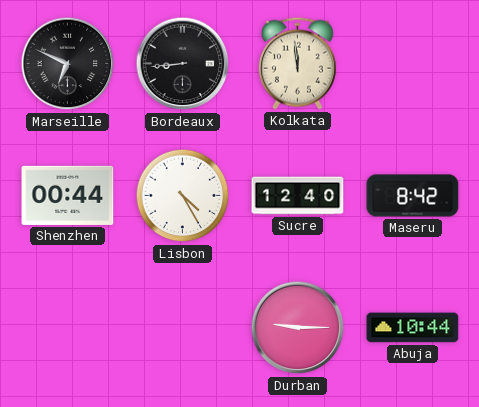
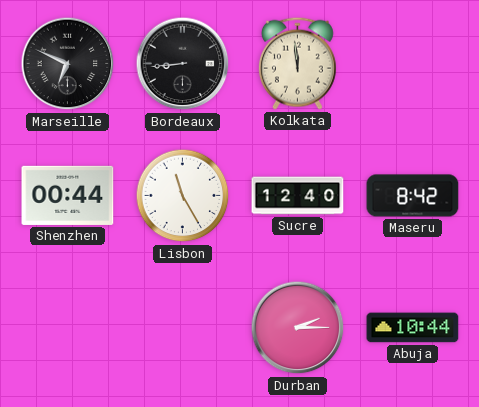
Lisbon: 4:25 -> 11:25 (183, 196)
Durban: 9:15 -> 2:15 (298, 328)
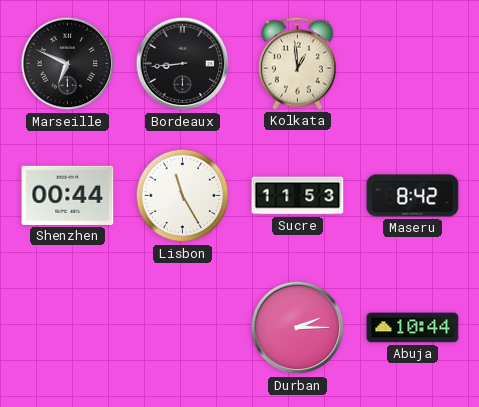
Kolkata: 11:59 -> 12:59 (297, 63)
Sucre: 12:40 -> 11:53 (298, 196)
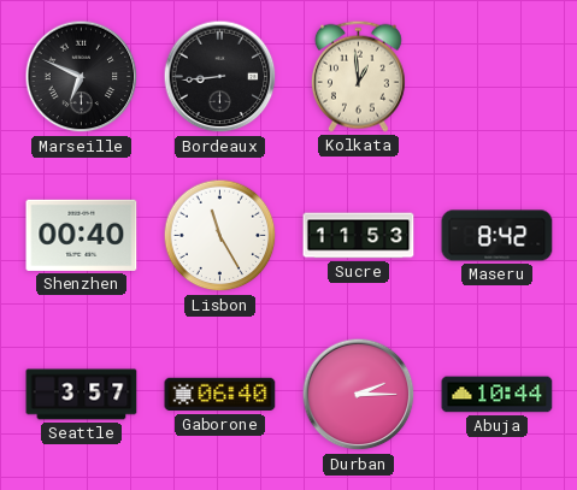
Shenzhen: 00:44 -> 00:40 (82, 235)
Seattle: none -> 3:57 (82, 395)
Gaborone: none -> 06:40 (220, 395)
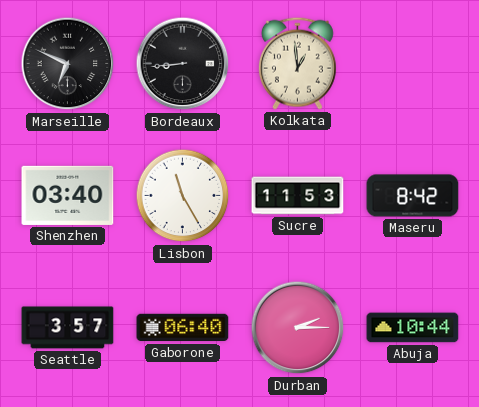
Shenzhen: 00:40 -> 03:40 (68, 195)
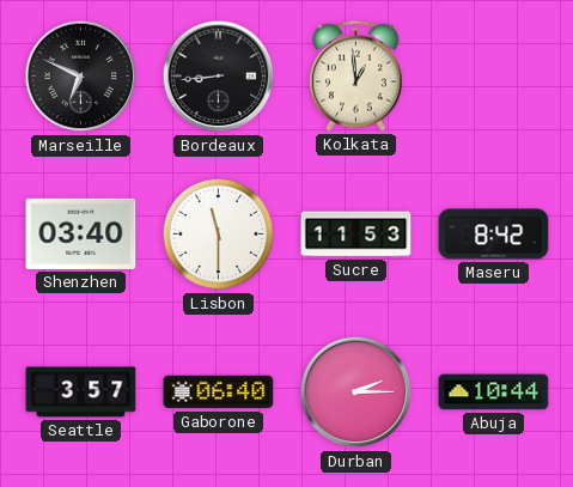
Lisbon: 11:25 -> 11:30 (219, 235)
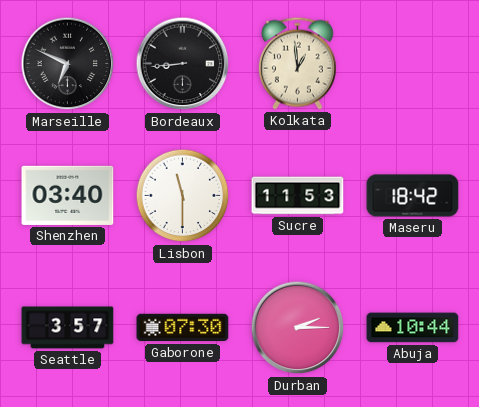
Maseru: 8:42 -> 18:42 (413, 196)
Gaborone: 06:40 -> 07:30 (183, 328)
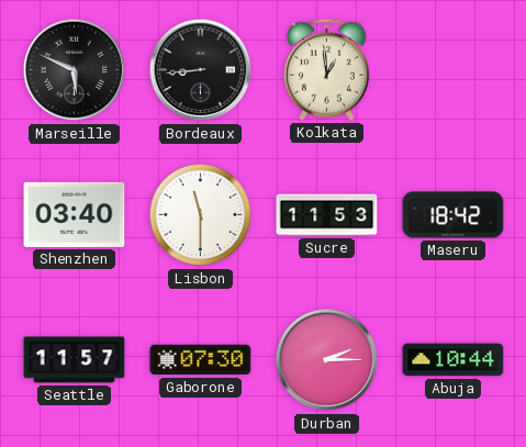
Marseille: 6:49 -> 5:49 (75, 70)
Seattle: 3:57 -> 11:57 (75, 360)
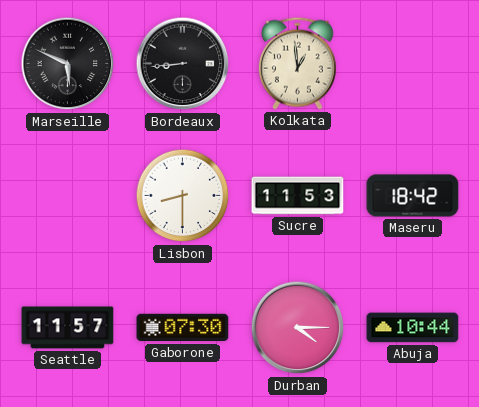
Shenzhen: 03:40 -> none (75, 214)
Lisbon: 11:30 -> 8:30 (183, 196)
Durban: 2:15 -> 4:15 (298, 328)
